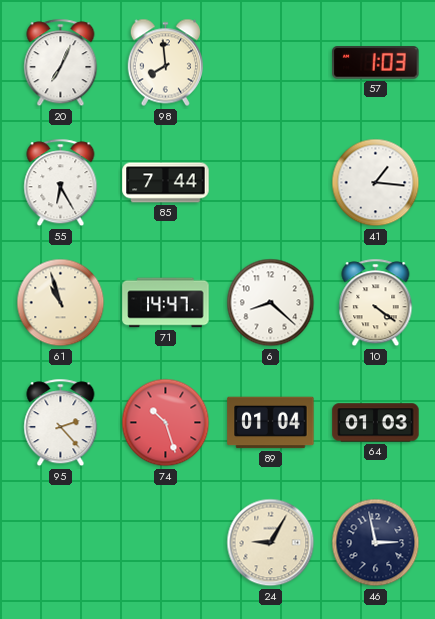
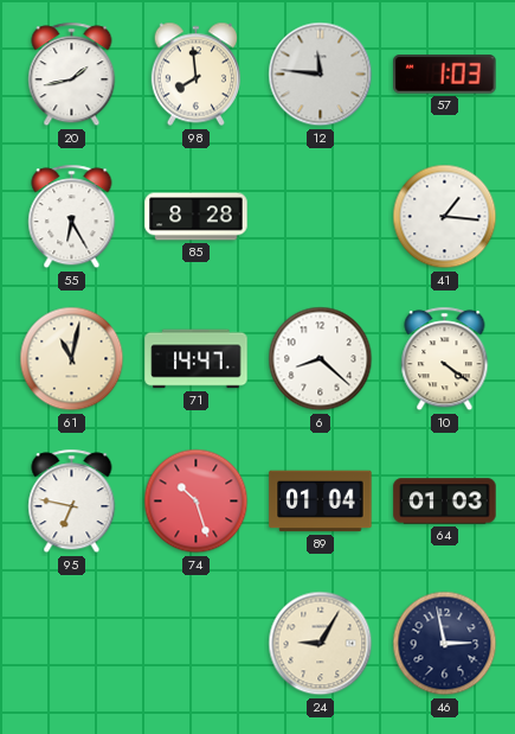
20: 7:04 -> 1:43 (72, 75)
12: none -> 11:46 (321, 75)
85: 7:44 -> 8:28 (197, 217)
61: 10:57 -> 11:02 (72, 359)
95: 2:23 -> 6:47 (72, 502)
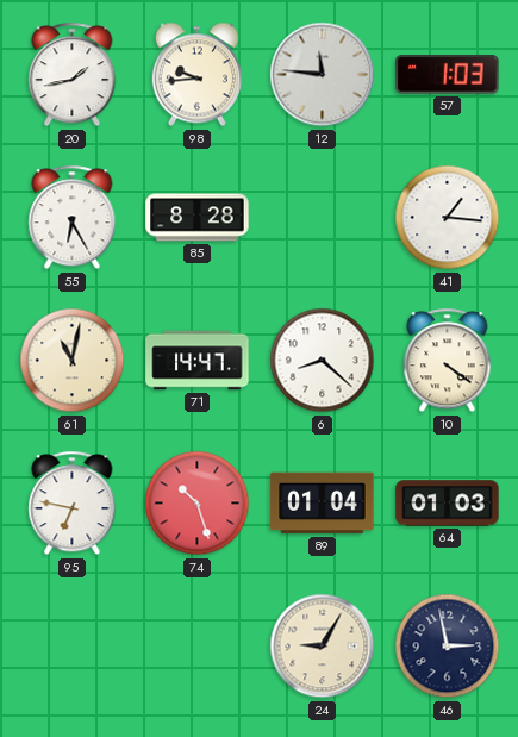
98: 7:59 -> 9:44 (196, 75)
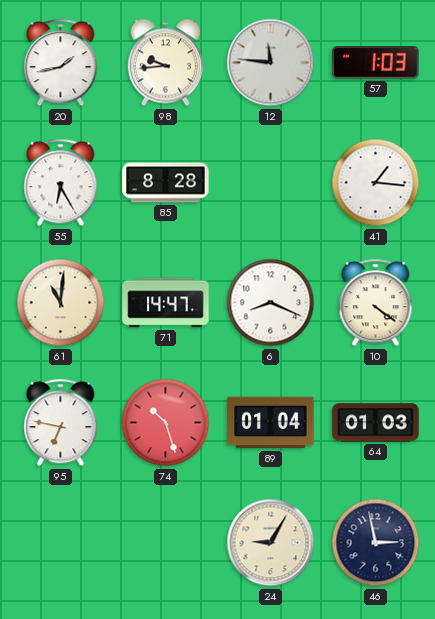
61: 11:02 -> 11:01 (61, 303)
6: 8:22 -> 8:19 (271, 303)
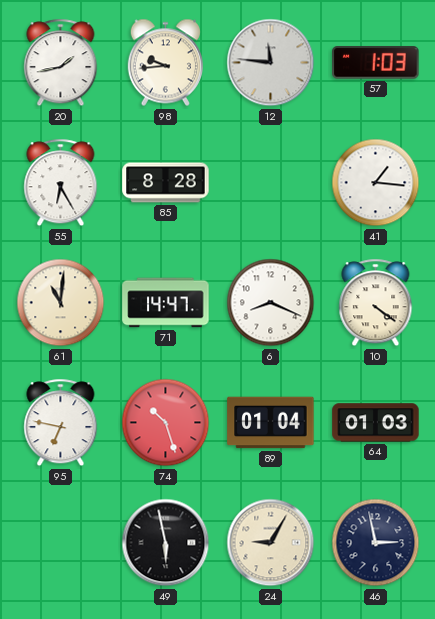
49: none -> 5:58 (166, 543)
